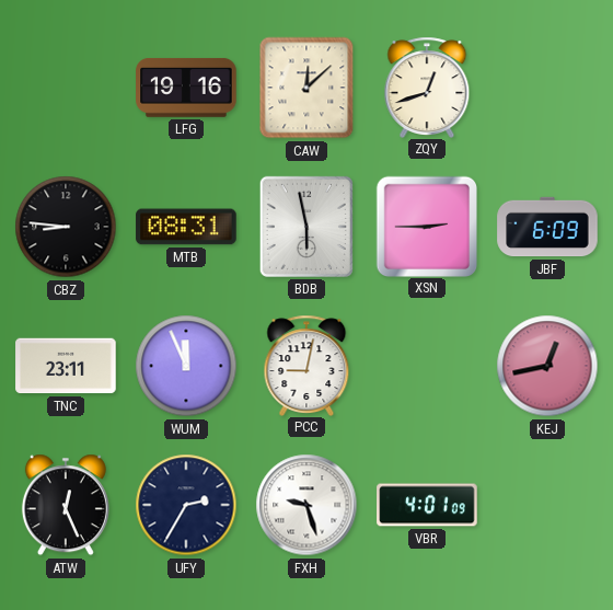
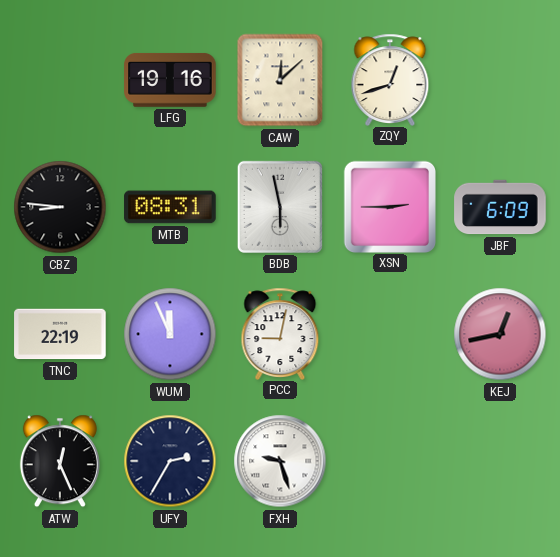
TNC: 23:11 -> 22:19 (60, 334)
VBR: 4:01 -> none (427, 505)
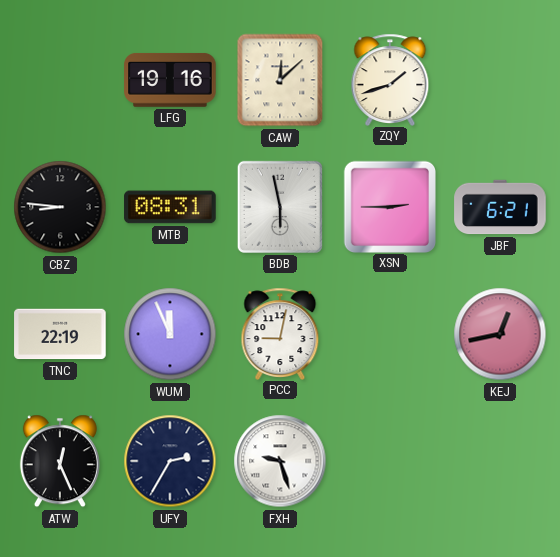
ZQY: 12:42 -> 1:42 (390, 79)
JBF: 6:09 -> 6:21 (500, 207)
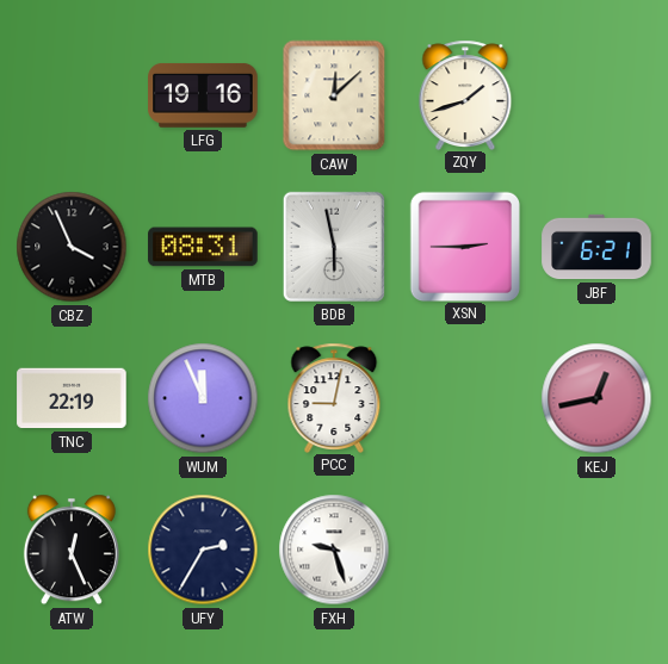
CBZ: 8:46 -> 3:56 (72, 247)
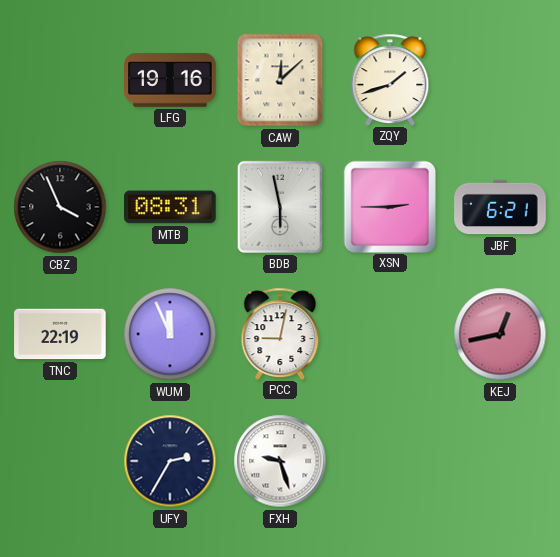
ATW: 12:26 -> none (72, 550)
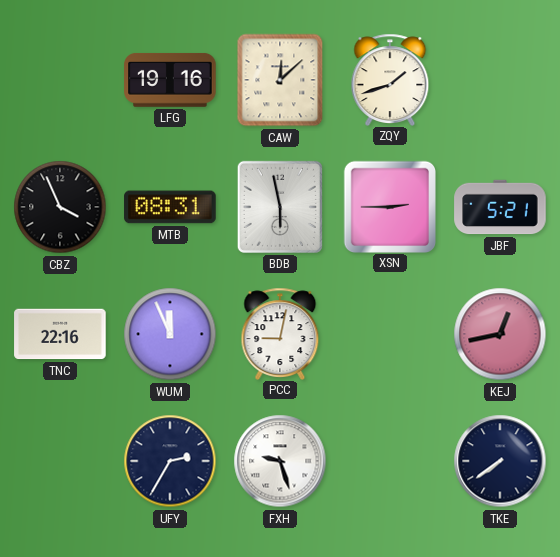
JBF: 6:21 -> 5:21 (500, 207)
TNC: 22:19 -> 22:16 (60, 334)
TKE: none -> 7:39 (500, 461)
